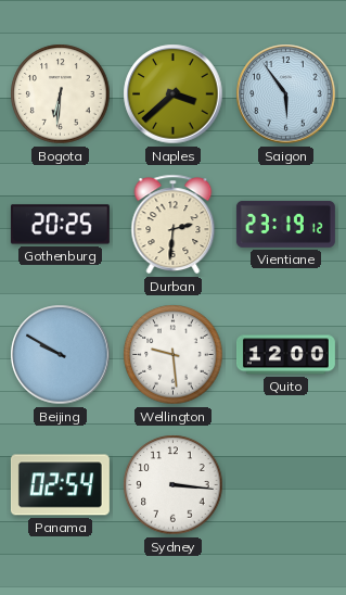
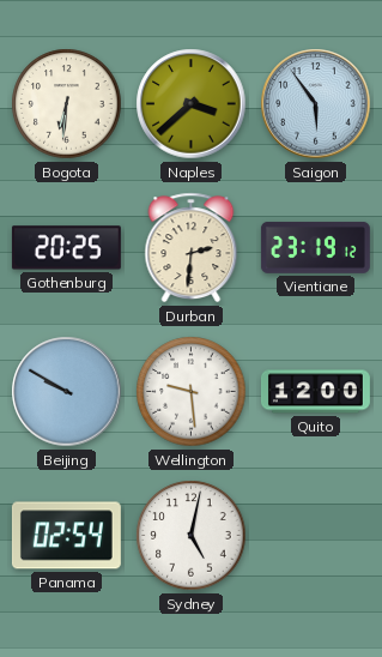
Sydney: 3:16 -> 5:02 (192, 536)
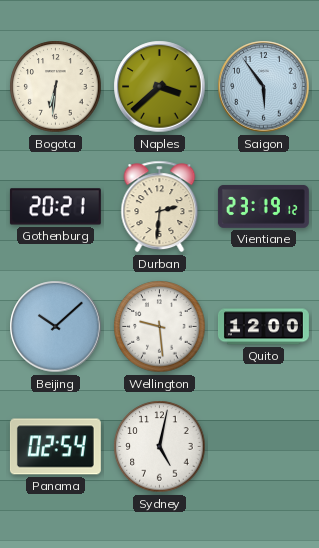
Gothenburg: 20:25 -> 20:21 (55, 207)
Beijing: 9:50 -> 10:08 (56, 327)
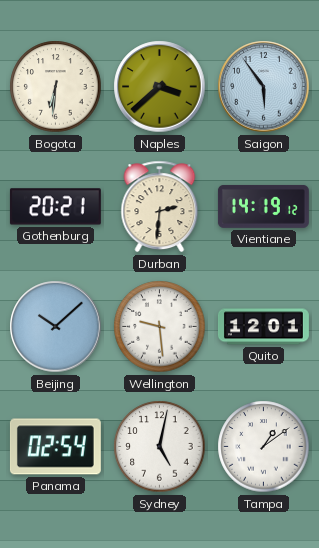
Vientiane: 23:19 -> 14:19 (263, 206)
Quito: 12:00 -> 12:01 (263, 327)
Tampa: none -> 1:09 (264, 447)
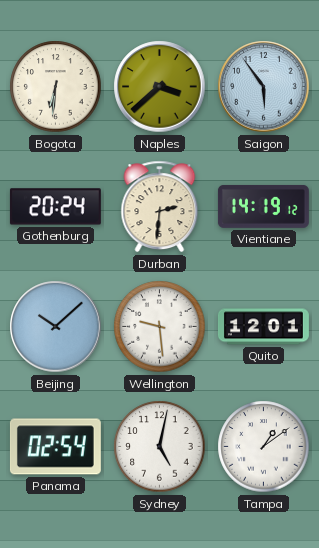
Gothenburg: 20:21 -> 20:24 (55, 207)
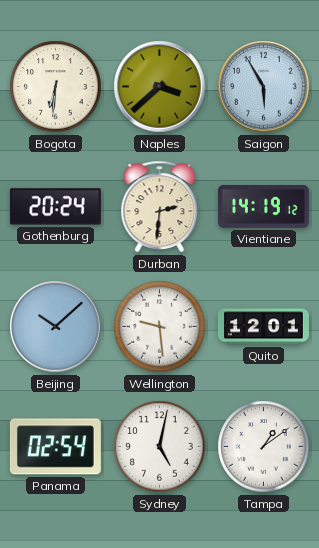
Saigon: 5:54 -> 5:55 (264, 87)
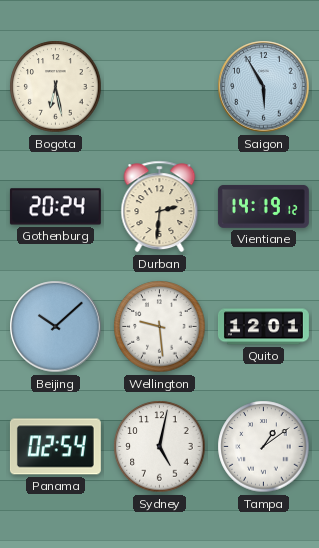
Bogota: 6:31 -> 6:28 (56, 87)
Naples: 3:38 -> none (160, 87)
